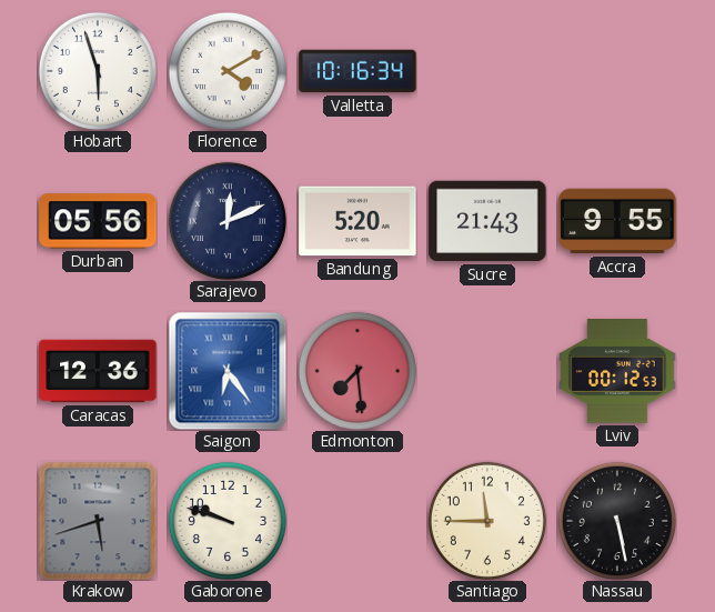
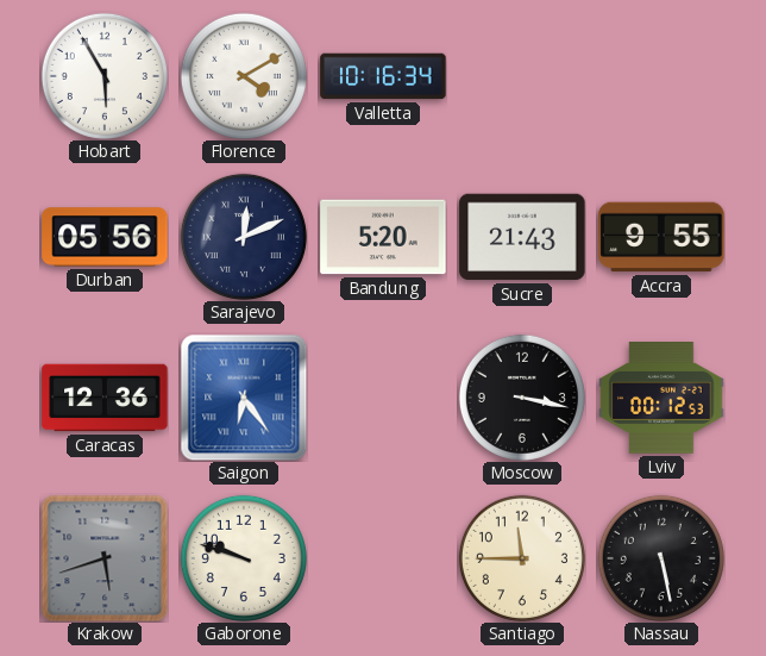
Hobart: 5:57 -> 5:55 (105, 76)
Edmonton: 7:29 -> none (357, 371)
Moscow: none -> 3:17 (522, 398)
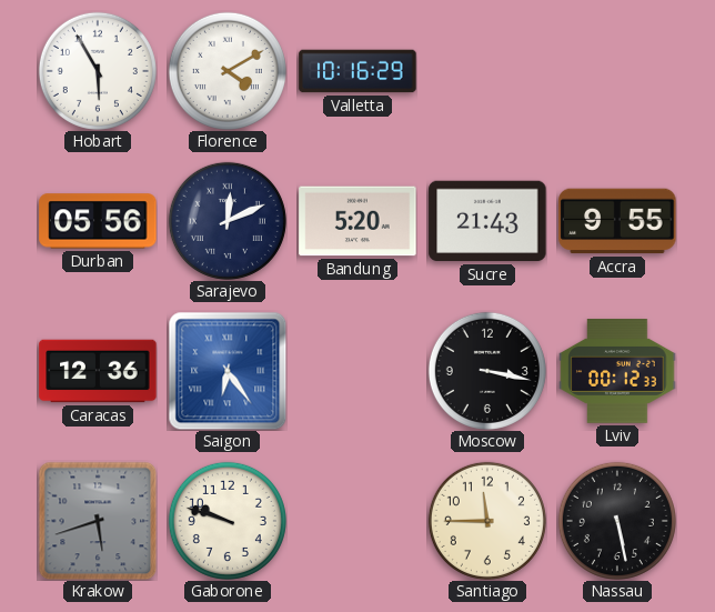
Valletta: 10:16:34 -> 10:16:29 (357, 71)
Lviv: 00:12:53 -> 00:12:33 (617, 372)
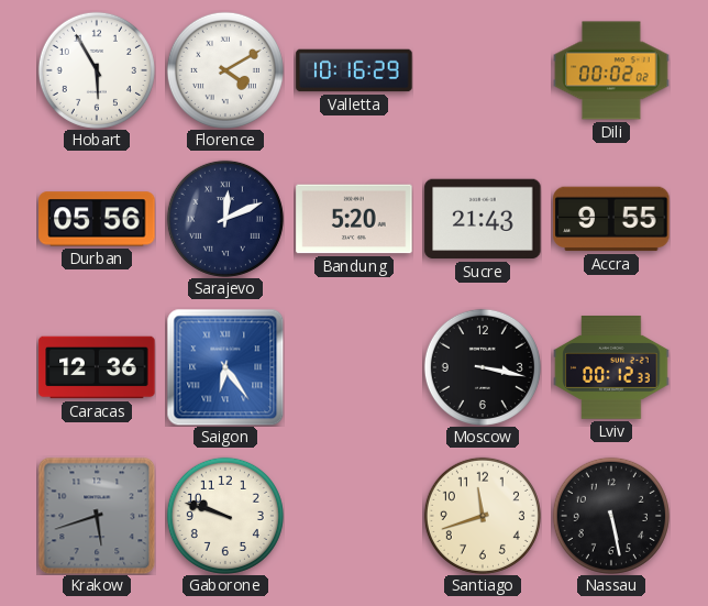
Dili: none -> 00:02 (611, 70)
Santiago: 11:45 -> 11:42 (483, 516)
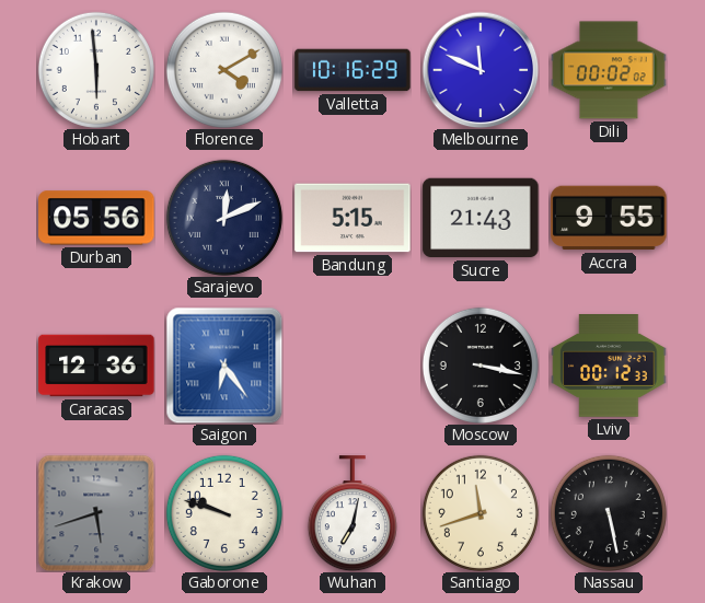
Hobart: 5:55 -> 5:59 (96, 70)
Melbourne: none -> 11:49 (481, 70)
Bandung: 5:20 -> 5:15 (352, 218)
Wuhan: none -> 7:02 (352, 513)
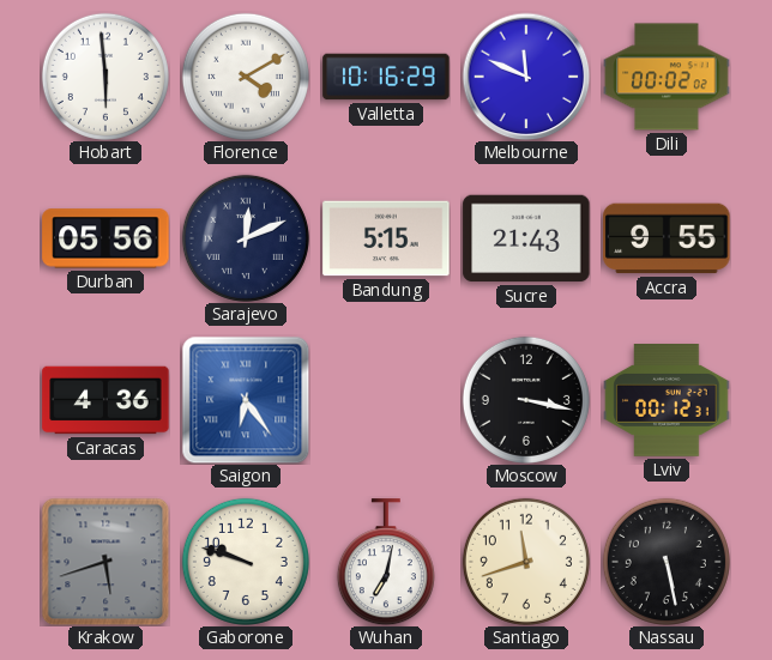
Caracas: 12:36 -> 4:36 (105, 400)
Lviv: 00:12:33 -> 00:12:31 (667, 401)
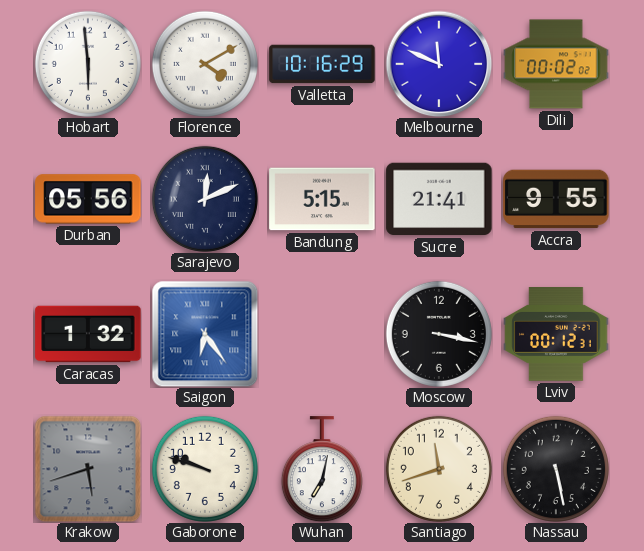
Sucre: 21:43 -> 21:41 (439, 199)
Caracas: 4:36 -> 1:32 (88, 334)
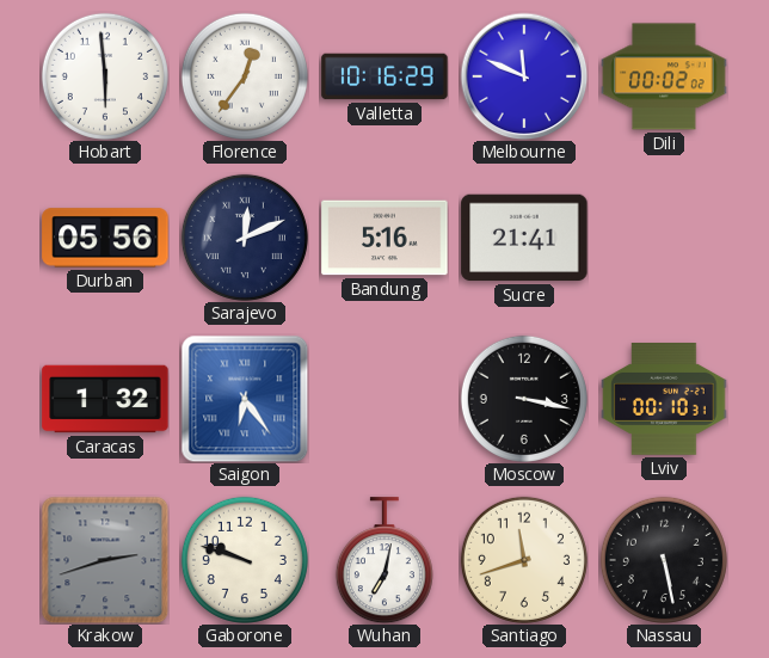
Florence: 4:10 -> 12:36 (245, 76)
Bandung: 5:15 -> 5:16 (384, 238)
Accra: 9:55 -> none (556, 199)
Lviv: 00:12 -> 00:10 (664, 400)
Krakow: 5:42 -> 2:42 (105, 560)
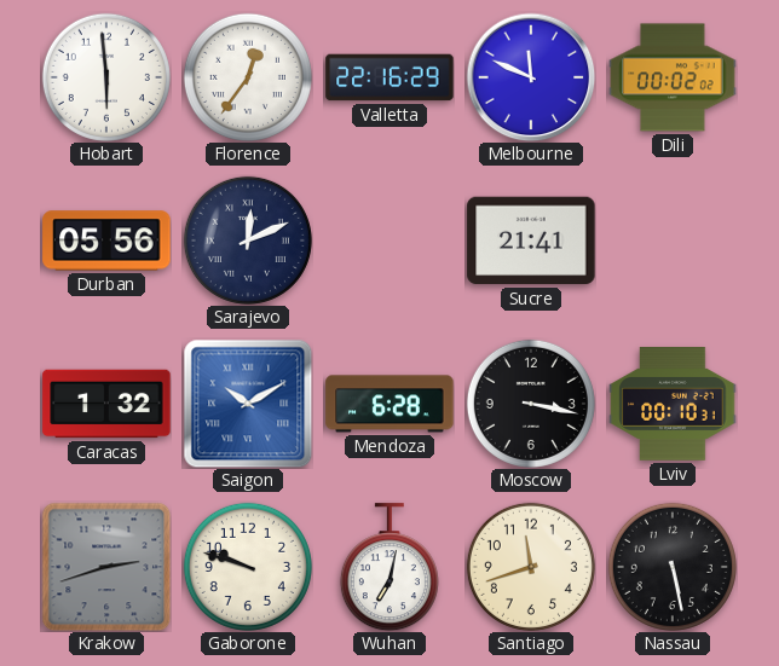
Valletta: 10:16 -> 22:16 (389, 77)
Bandung: 5:16 -> none (384, 238)
Saigon: 6:24 -> 10:10 (248, 404)
Mendoza: none -> 6:28 (389, 404)
